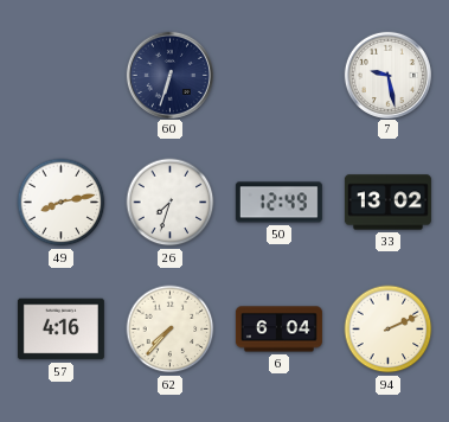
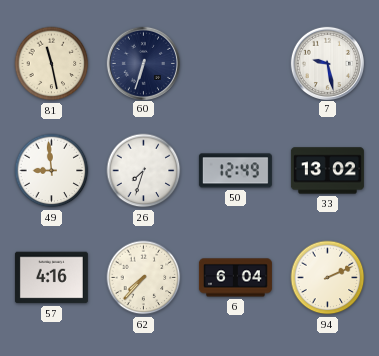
81: none -> 11:28 (52, 64)
49: 8:13 -> 8:59 (52, 171)
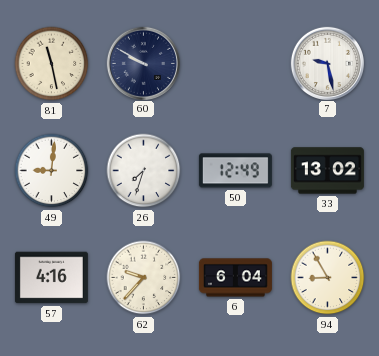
60: 6:33 -> 9:50 (143, 63)
49: 8:59 -> 9:01 (52, 171)
62: 7:37 -> 9:37 (144, 278)
94: 2:11 -> 8:55 (328, 278)
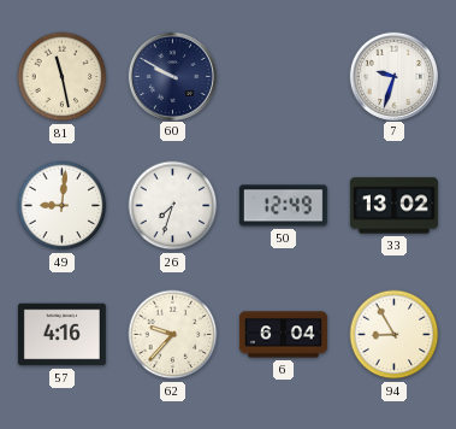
7: 9:28 -> 9:33 (393, 76)
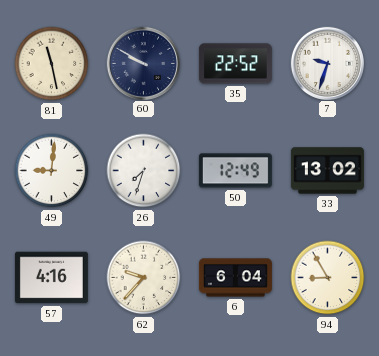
35: none -> 22:52 (235, 64)
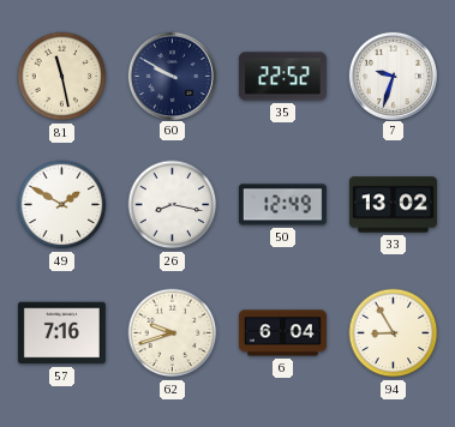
49: 9:01 -> 1:50 (62, 205)
26: 7:33 -> 8:17 (173, 205)
57: 4:16 -> 7:16 (61, 333)
62: 9:37 -> 9:42 (173, 333)
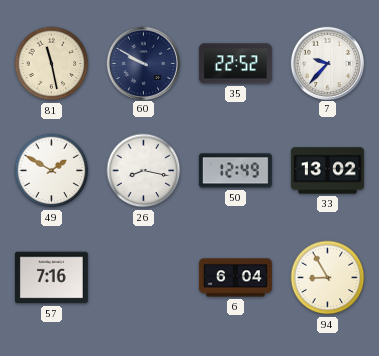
7: 9:33 -> 9:37 (327, 63)
62: 9:42 -> none (173, 333)
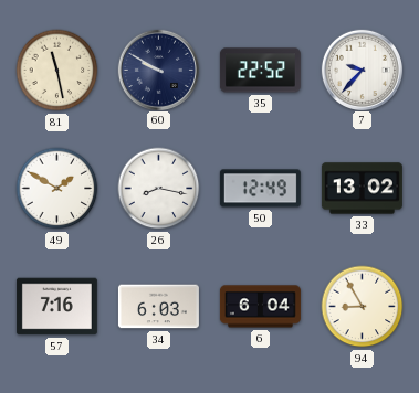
34: none -> 6:03 (158, 307)
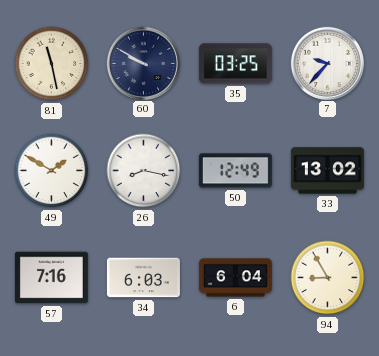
35: 22:52 -> 03:25 (235, 64)
